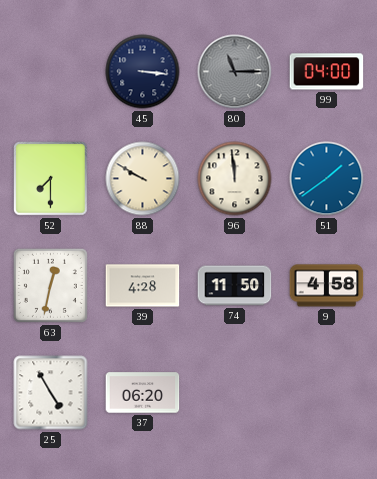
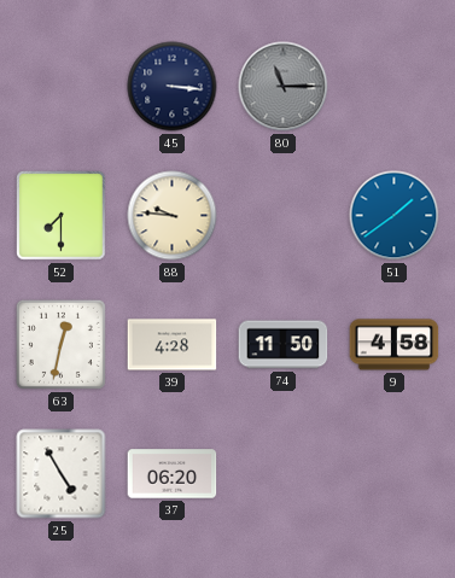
99: 04:00 -> none (327, 72)
88: 9:50 -> 9:46 (173, 216)
96: 11:59 -> none (235, 179)
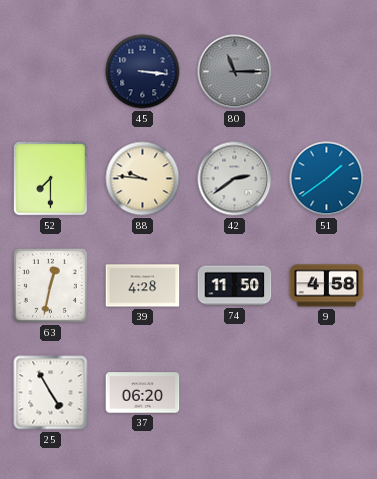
42: none -> 2:39 (235, 179)
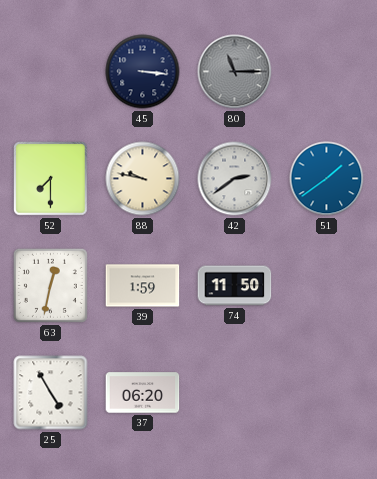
88: 9:46 -> 9:47 (143, 179)
39: 4:28 -> 1:59 (143, 286)
9: 4:58 -> none (327, 286)
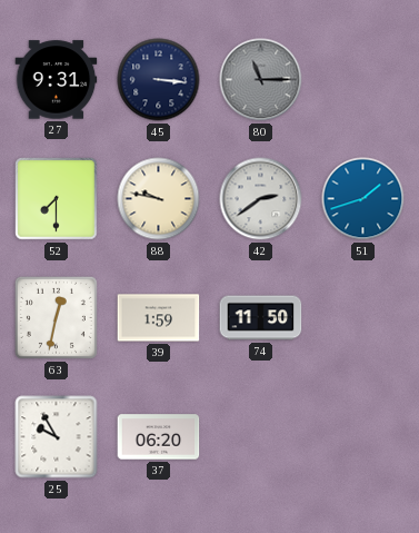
27: none -> 9:31 (57, 80)
51: 1:39 -> 1:42 (363, 199)
25: 4:55 -> 9:55 (57, 437)
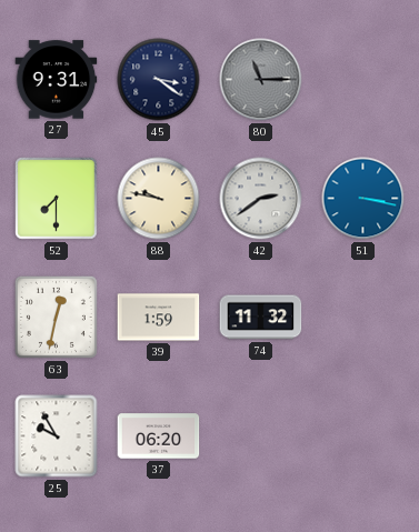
45: 3:16 -> 3:21 (159, 80)
51: 1:42 -> 3:17 (363, 199)
74: 11:50 -> 11:32 (261, 318)
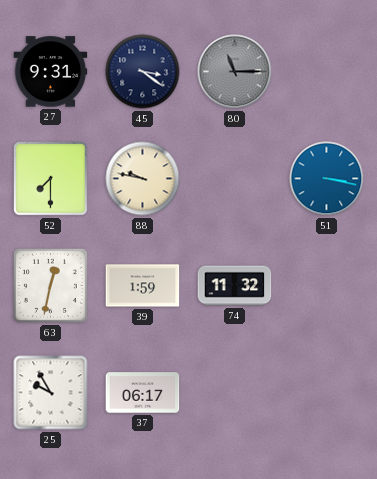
42: 2:39 -> none (261, 199)
37: 06:20 -> 06:17 (143, 393)
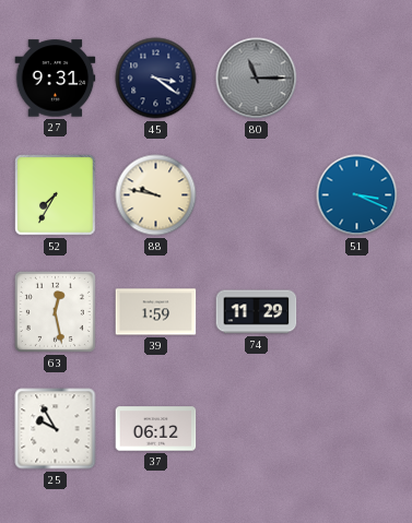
52: 7:30 -> 7:35 (56, 195)
51: 3:17 -> 3:19 (357, 195)
63: 12:32 -> 12:28 (55, 311)
74: 11:32 -> 11:29 (257, 312)
37: 06:17 -> 06:12 (156, 429)
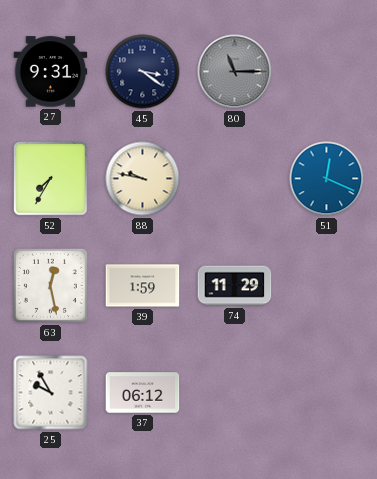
51: 3:19 -> 12:19 (327, 179)
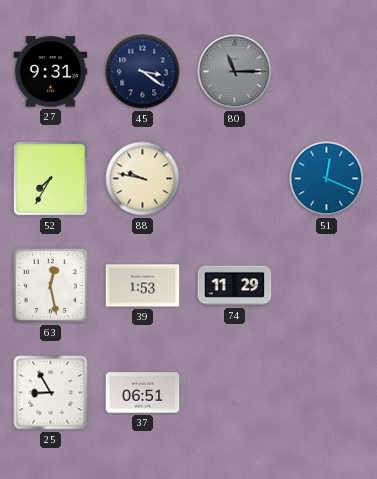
39: 1:59 -> 1:53 (143, 286)
25: 9:55 -> 8:55 (51, 393)
37: 06:12 -> 06:51 (143, 393)
